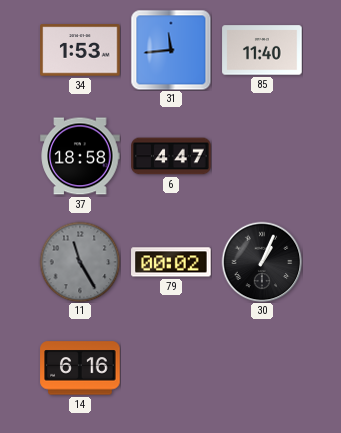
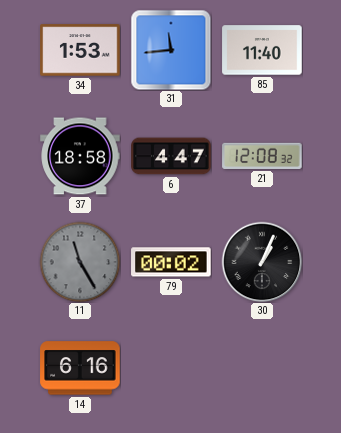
21: none -> 12:08 (262, 156)
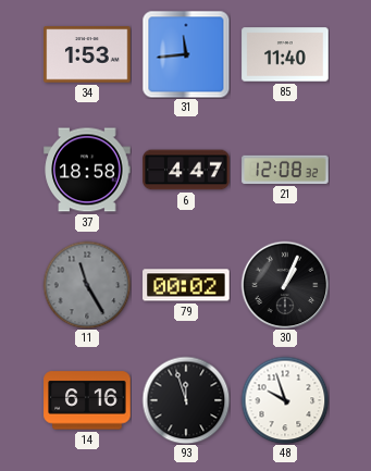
93: none -> 11:57 (186, 400)
48: none -> 9:57 (285, 400)
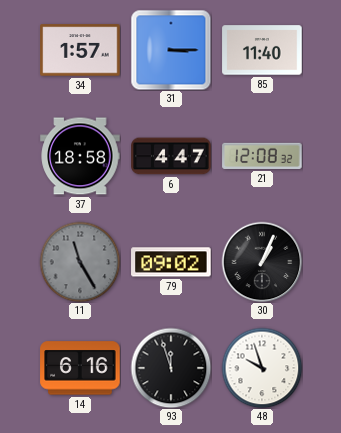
34: 1:53 -> 1:57 (80, 50)
31: 11:44 -> 3:15 (171, 50)
79: 00:02 -> 09:02 (171, 262)
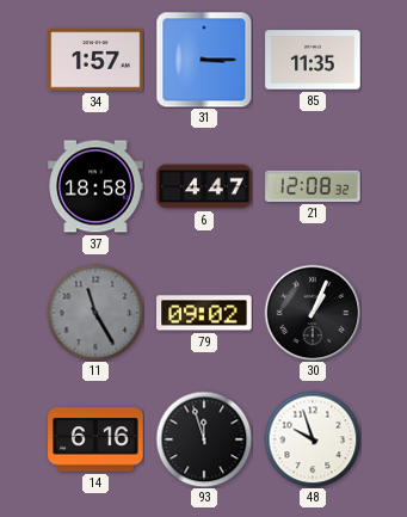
85: 11:40 -> 11:35 (313, 60)
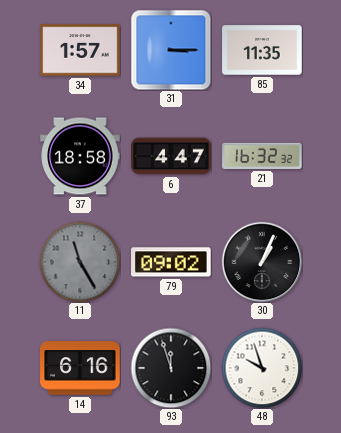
21: 12:08 -> 16:32 (262, 156)
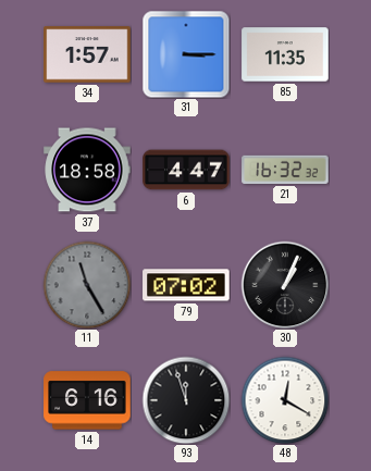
79: 09:02 -> 07:02 (186, 285)
48: 9:57 -> 12:20 (285, 400)
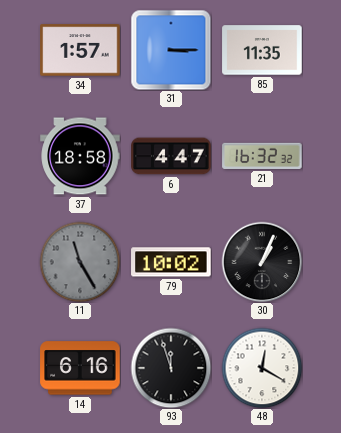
79: 07:02 -> 10:02 (171, 262)
